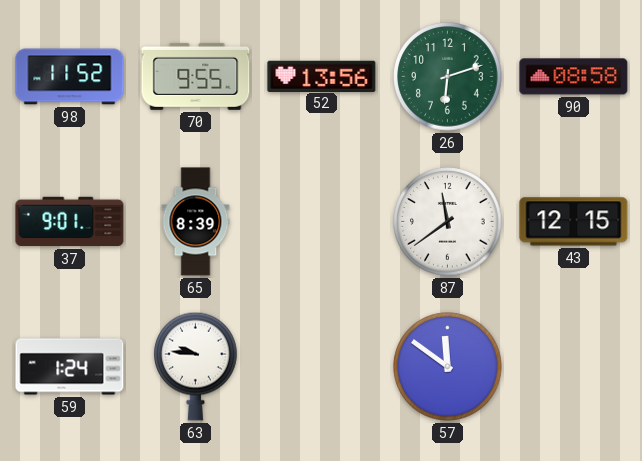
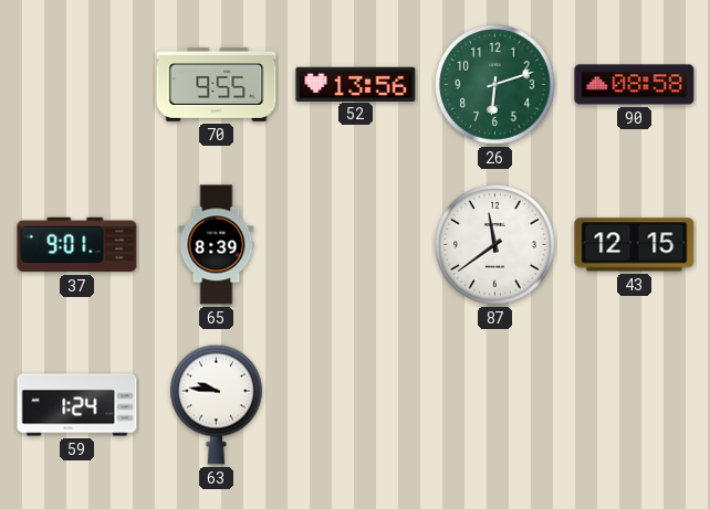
98: 11:52 -> none (70, 77)
57: 11:51 -> none (448, 367)
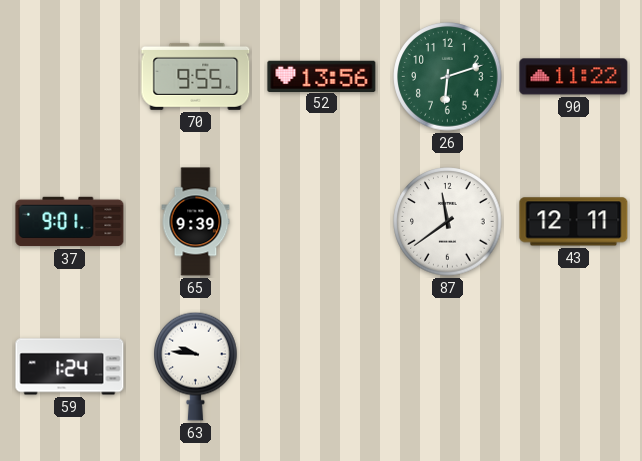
90: 08:58 -> 11:22 (574, 77)
65: 8:39 -> 9:39 (196, 222)
43: 12:15 -> 12:11 (574, 222)
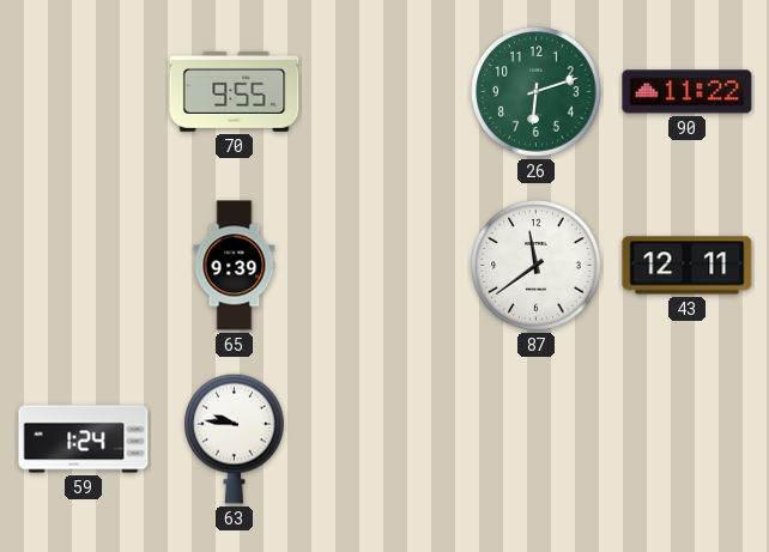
52: 13:56 -> none (322, 76)
37: 9:01 -> none (70, 222)
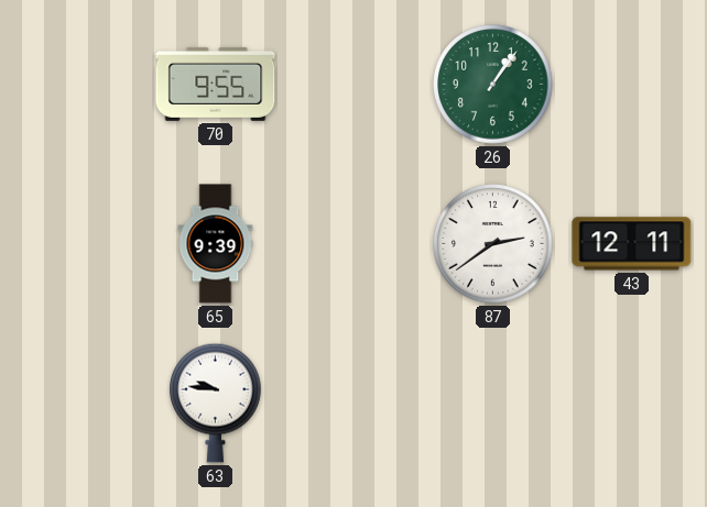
26: 6:12 -> 1:06 (493, 85)
90: 11:22 -> none (688, 92)
87: 11:39 -> 2:39 (493, 244)
59: 1:24 -> none (84, 439)
